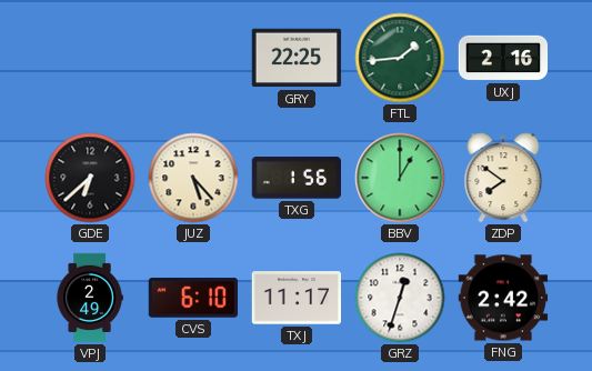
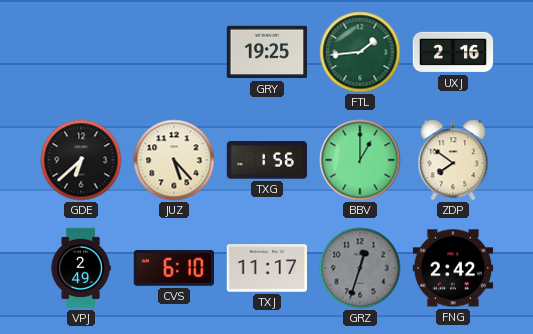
GRY: 22:25 -> 19:25 (267, 52)
GRZ dial: white -> grey (360, 268)
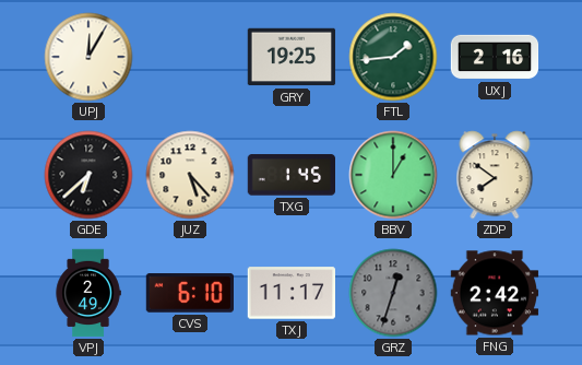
UPJ: none -> 12:05 (88, 57)
TXG: 1:56 -> 1:45 (290, 175)
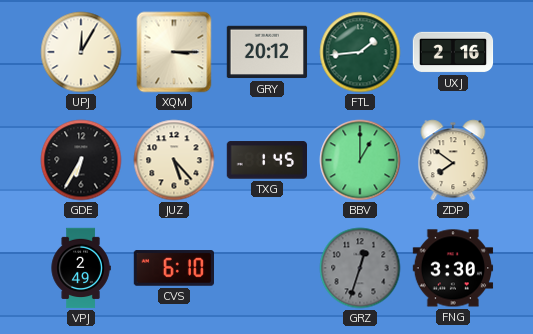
XQM: none -> 3:15 (174, 52)
GRY: 19:25 -> 20:12 (267, 52)
GDE: 6:38 -> 6:35 (81, 160)
TXJ: 11:17 -> none (292, 293)
FNG: 2:42 -> 3:30 (453, 268)
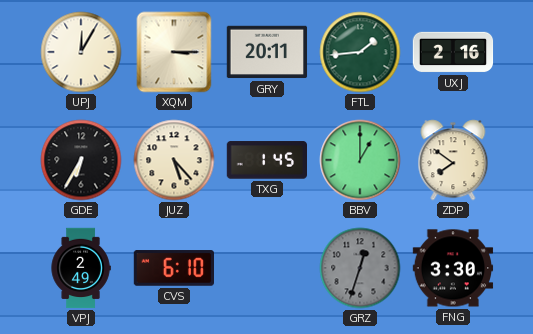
GRY: 20:12 -> 20:11 (267, 52)
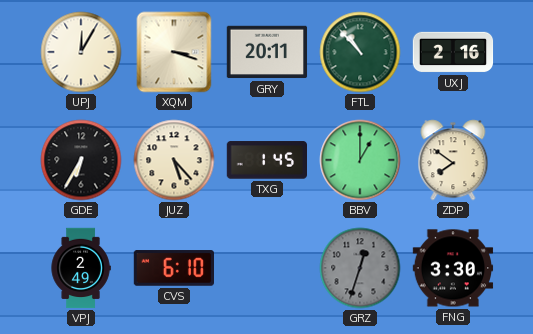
XQM: 3:15 -> 3:18 (174, 52)
FTL: 1:44 -> 10:53 (360, 52)
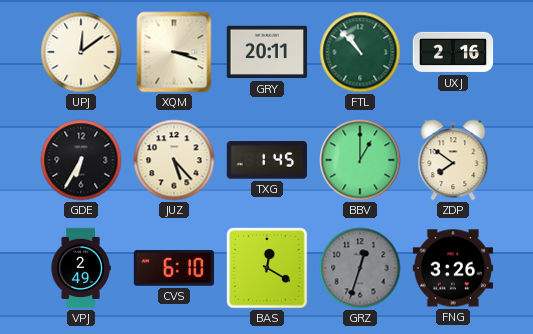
UPJ: 12:05 -> 12:09 (81, 52)
BAS: none -> 12:20 (267, 268)
FNG: 3:30 -> 3:26 (453, 268)
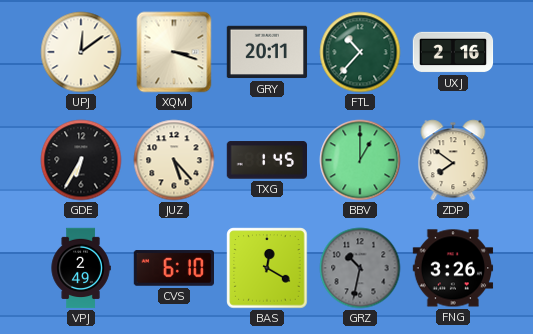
FTL: 10:53 -> 10:37 (360, 52)
GRZ: 12:33 -> 10:32 (360, 268)
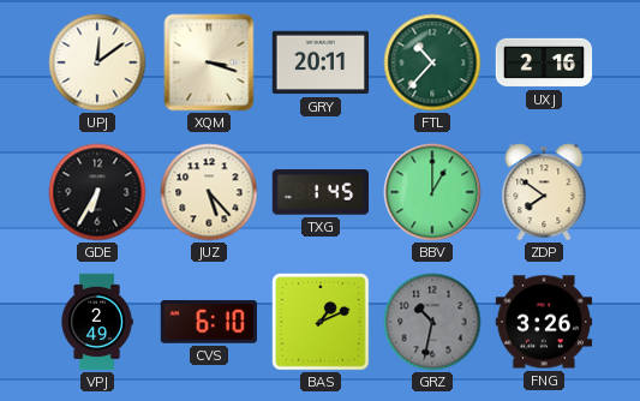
BAS: 12:20 -> 1:11 (321, 322)
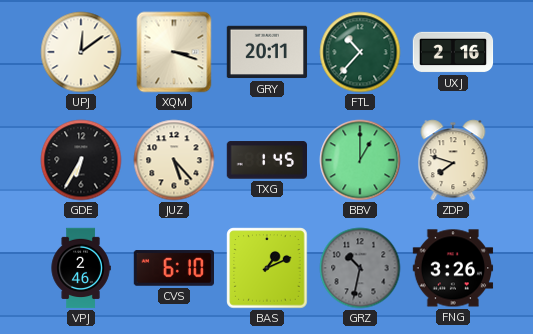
ZDP: 7:51 -> 7:48 (453, 160)
VPJ: 2:49 -> 2:46 (81, 268)
